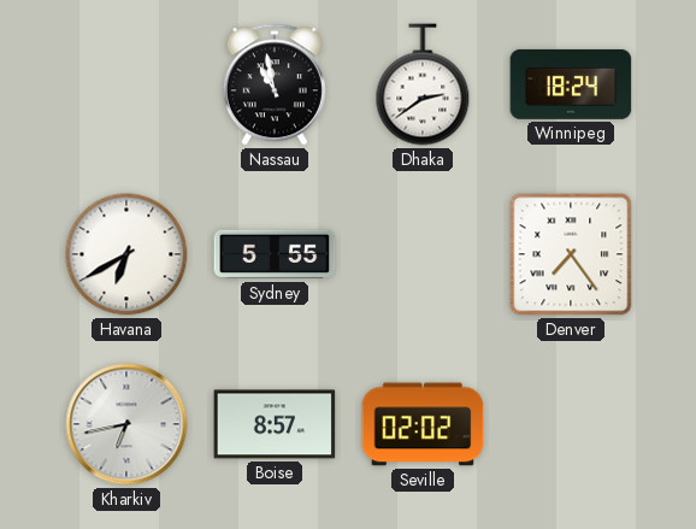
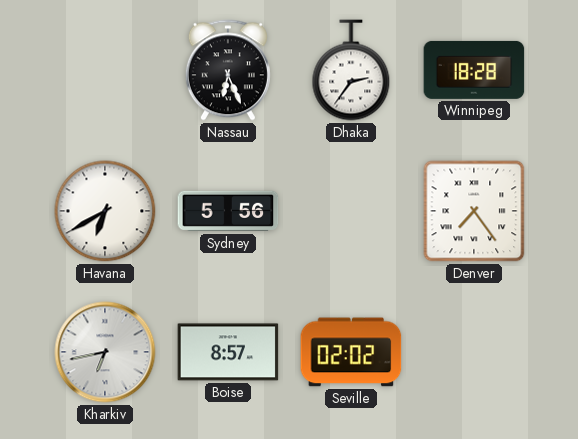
Nassau: 10:58 -> 6:26 (228, 70)
Dhaka: 2:39 -> 2:36 (351, 70)
Winnipeg: 18:24 -> 18:28 (474, 70)
Sydney: 5:55 -> 5:56 (228, 211)
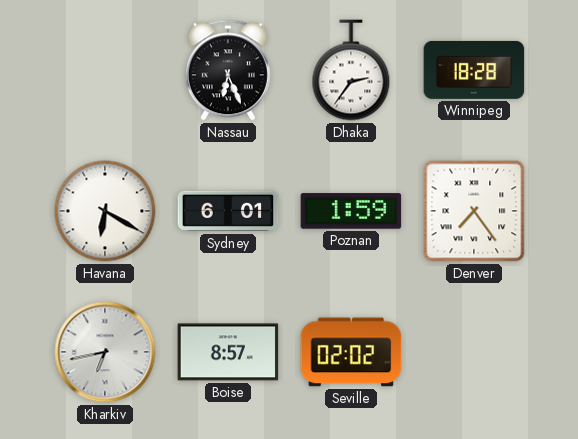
Havana: 6:40 -> 6:20 (105, 211)
Sydney: 5:56 -> 6:01 (228, 211)
Poznan: none -> 1:59 (351, 211)
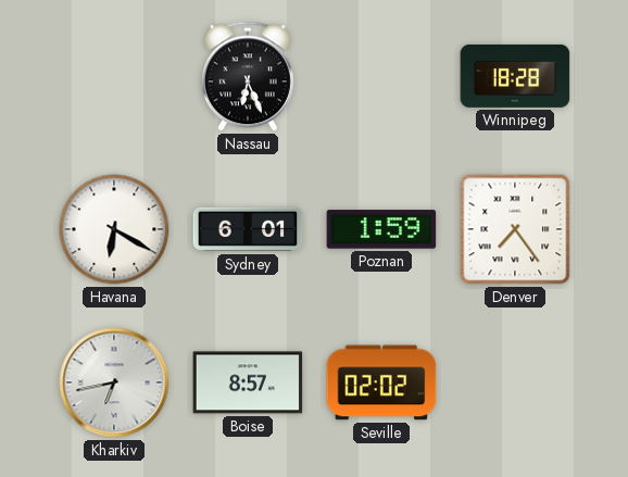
Dhaka: 2:36 -> none (351, 70)
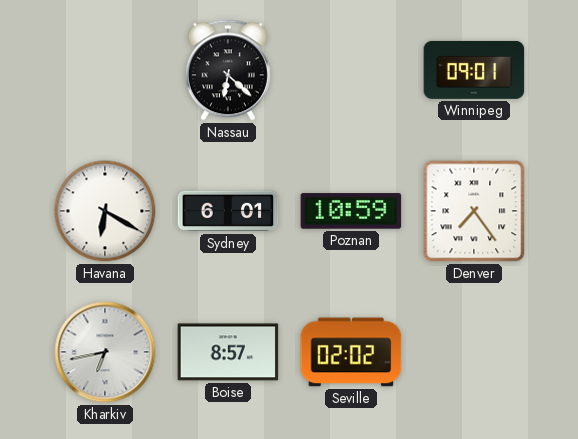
Nassau: 6:26 -> 6:22 (228, 70)
Winnipeg: 18:28 -> 09:01 (474, 70)
Poznan: 1:59 -> 10:59 (351, 211)
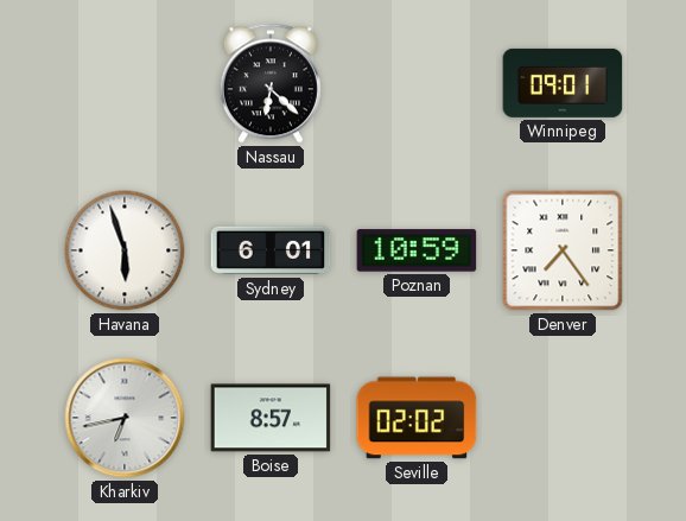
Havana: 6:20 -> 5:57 (125, 250)
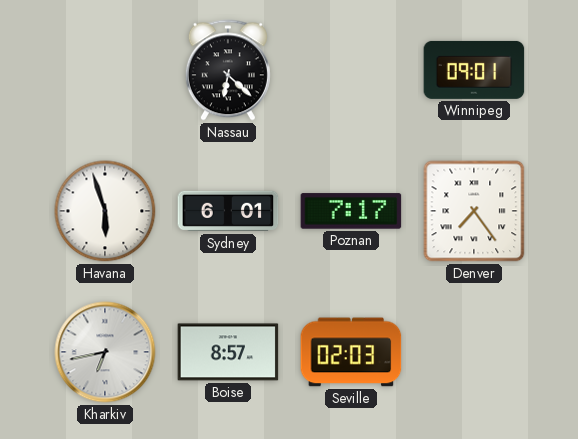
Poznan: 10:59 -> 7:17 (351, 211)
Seville: 02:02 -> 02:03 (351, 352)
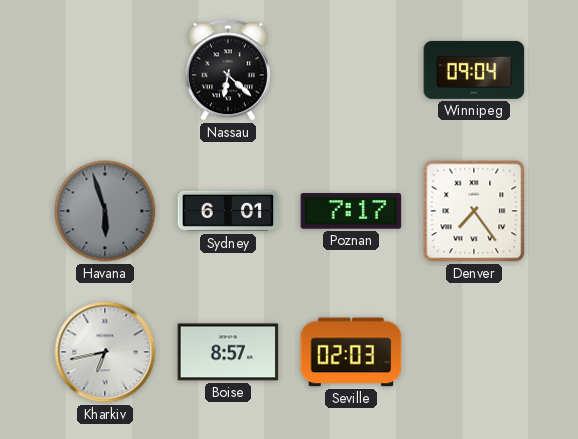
Winnipeg: 09:01 -> 09:04 (474, 70)
Havana dial: white -> grey (105, 211)
